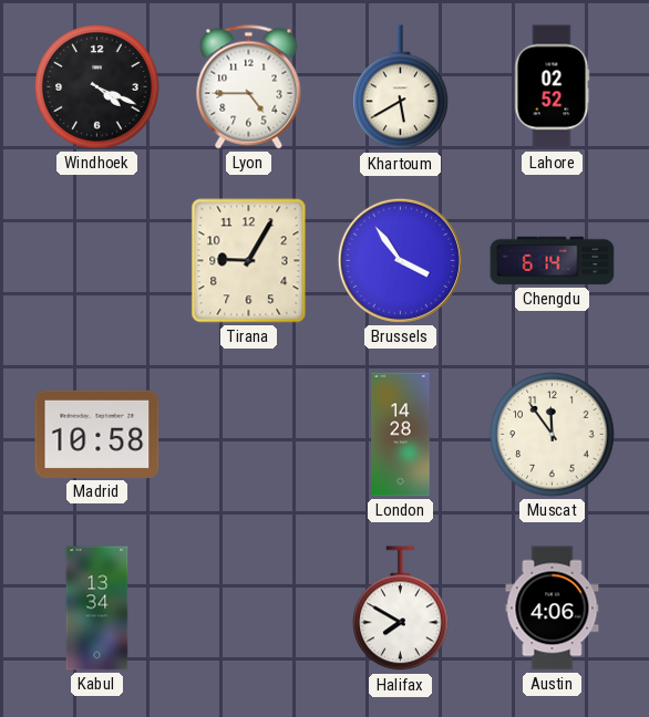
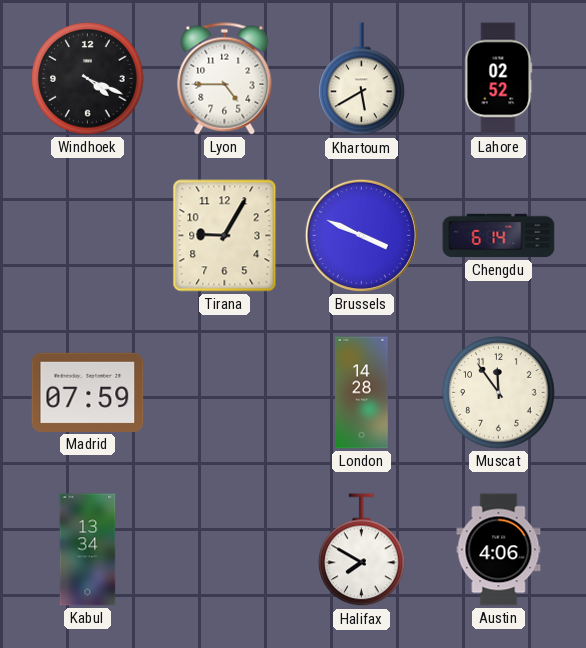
Brussels: 3:54 -> 3:49 (361, 235)
Madrid: 10:58 -> 07:59 (88, 392)
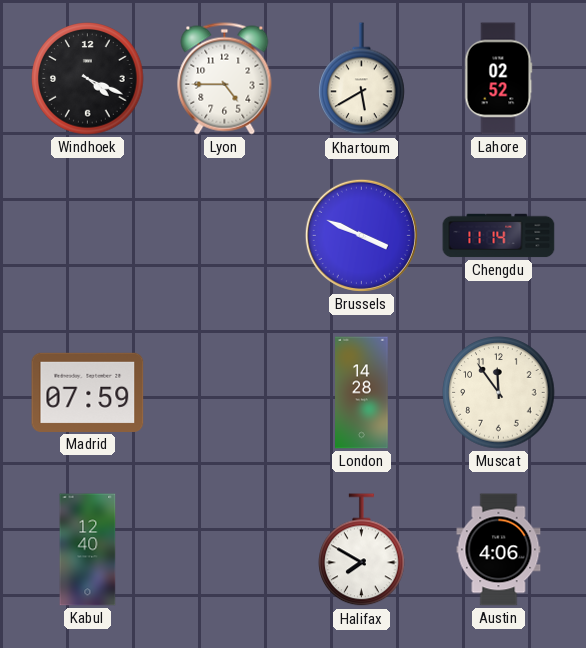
Tirana: 9:05 -> none (225, 236)
Chengdu: 6:14 -> 11:14 (499, 236)
Kabul: 13:34 -> 12:40 (88, 550)
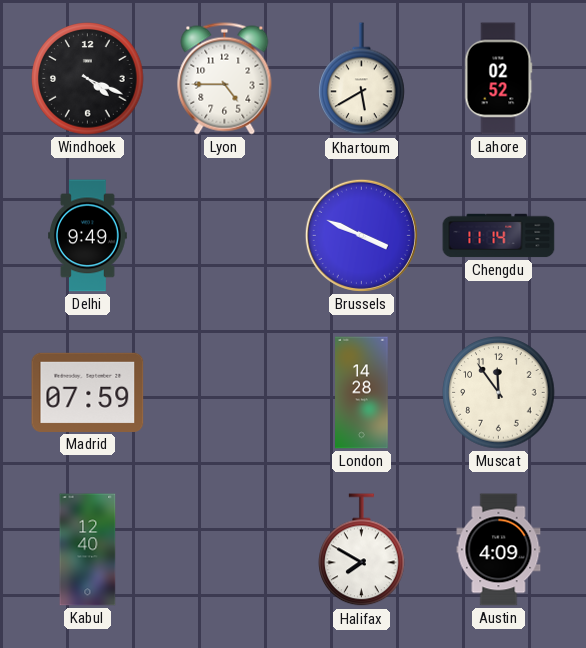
Delhi: none -> 9:49 (88, 236)
Austin: 4:06 -> 4:09 (499, 550)
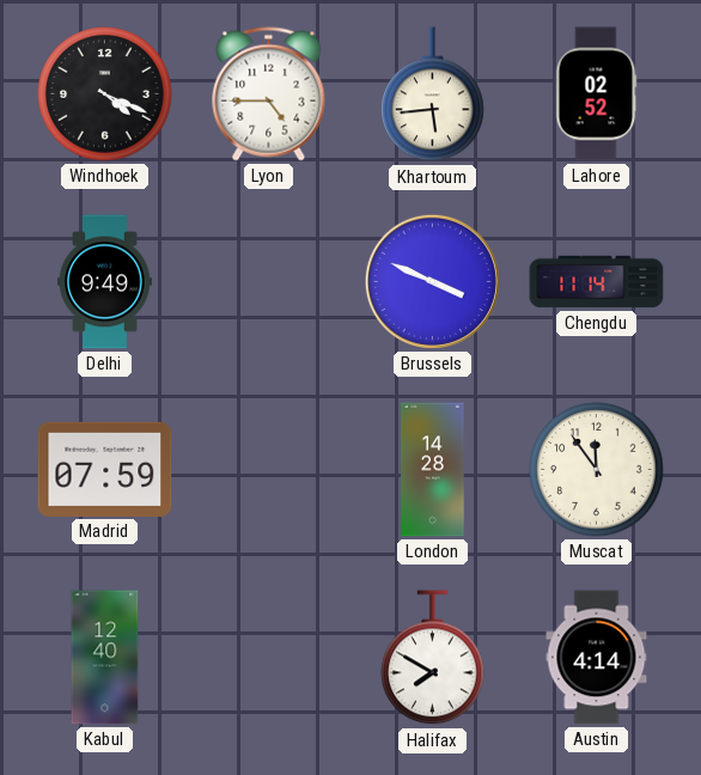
Khartoum: 5:40 -> 5:44 (433, 94)
Austin: 4:09 -> 4:14 (597, 658)
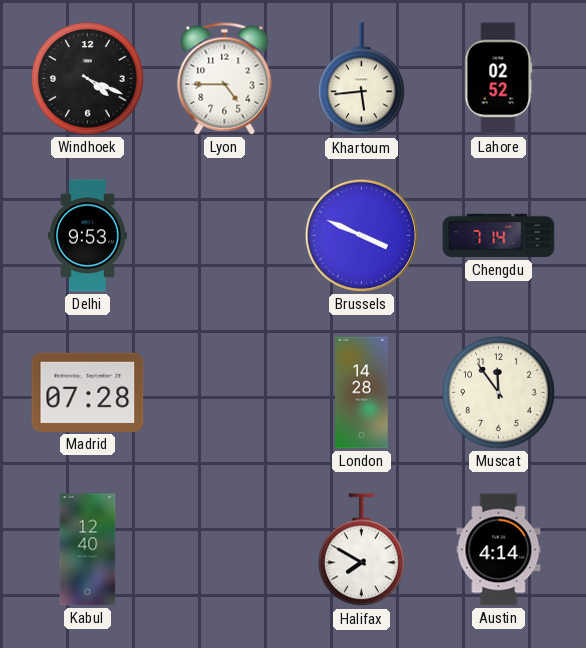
Delhi: 9:49 -> 9:53 (88, 236)
Chengdu: 11:14 -> 7:14 (499, 236)
Madrid: 07:59 -> 07:28 (88, 392)
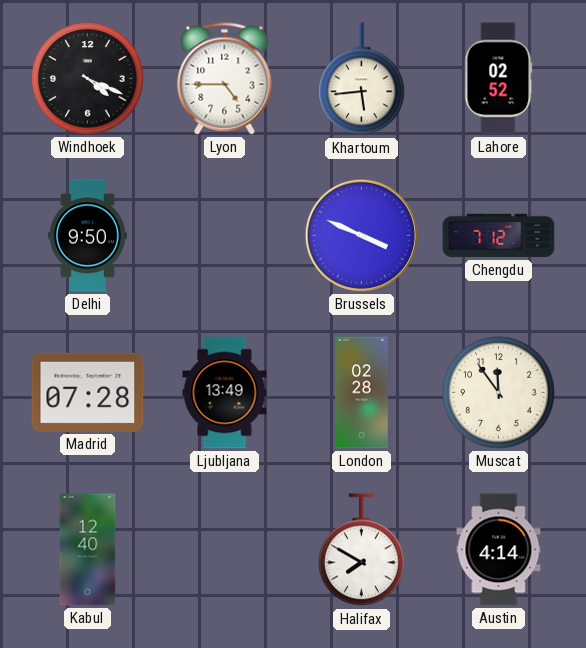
Delhi: 9:53 -> 9:50 (88, 236)
Chengdu: 7:14 -> 7:12 (499, 236)
Ljubljana: none -> 13:49 (225, 393)
London: 14:28 -> 02:28 (362, 393)
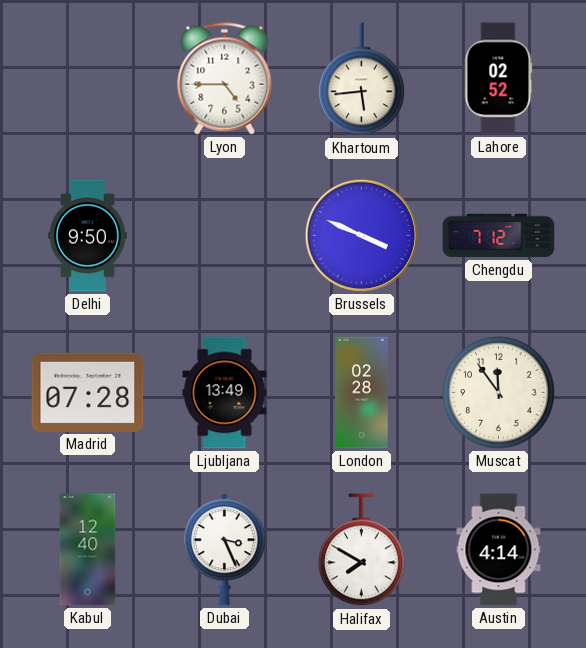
Windhoek: 4:19 -> none (88, 79)
Dubai: none -> 3:26 (224, 550)
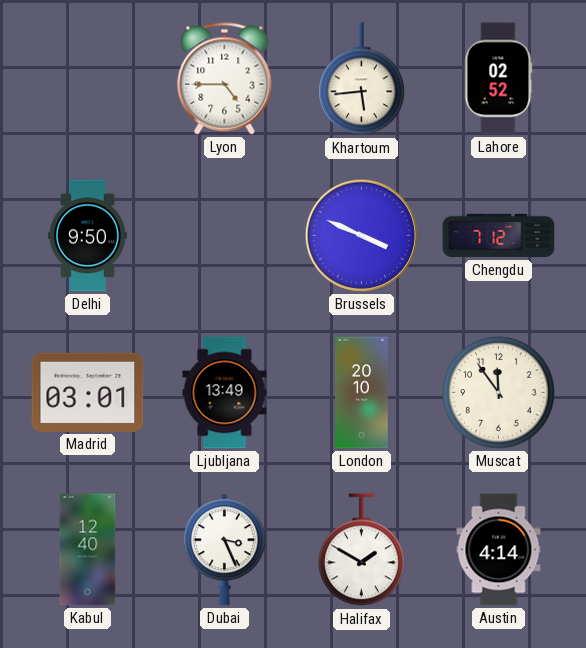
Madrid: 07:28 -> 03:01 (88, 392)
London: 02:28 -> 20:10 (362, 393)
Halifax: 7:50 -> 1:50 (362, 550)
